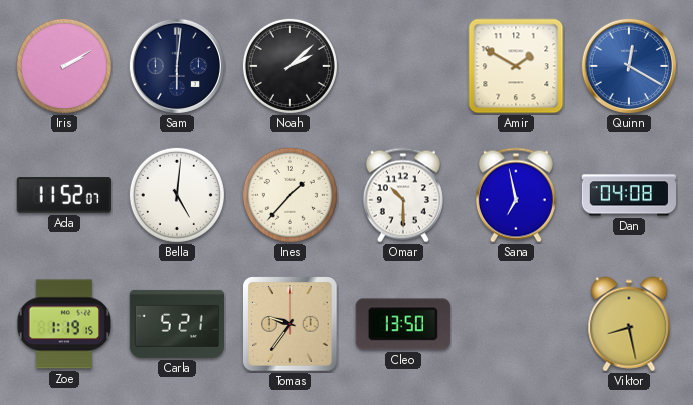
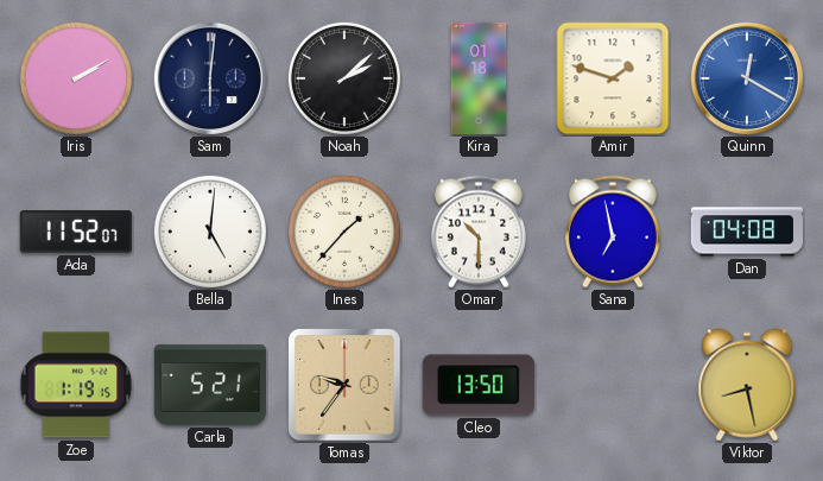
Kira: none -> 01:18 (479, 78)
Amir: 1:50 -> 1:48 (613, 78)
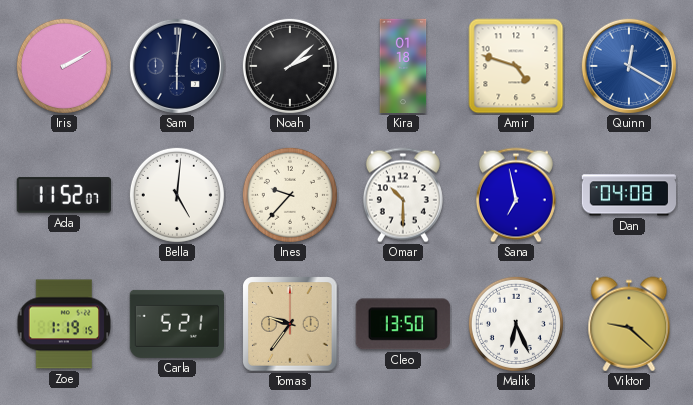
Amir: 1:48 -> 4:48 (516, 66)
Ines: 1:37 -> 9:37 (290, 195)
Malik: none -> 6:26 (516, 324)
Viktor: 8:28 -> 9:22 (629, 324)
